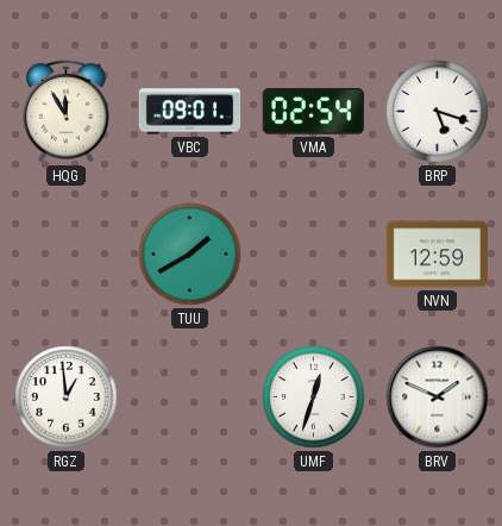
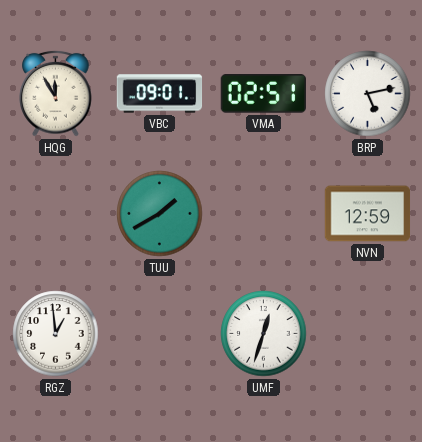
VMA: 02:54 -> 02:51 (263, 94)
BRP: 5:18 -> 5:13 (368, 94)
BRV: 1:49 -> none (438, 397)
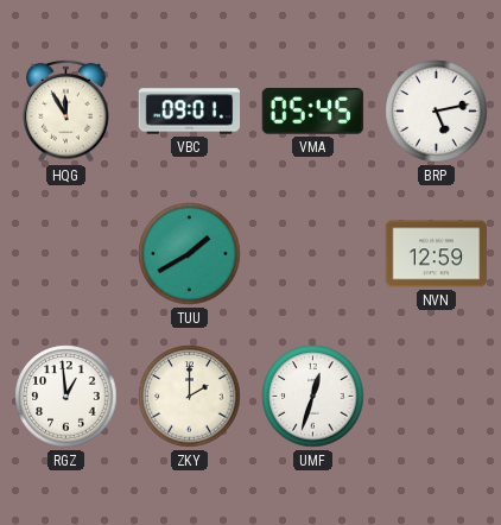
VMA: 02:51 -> 05:45 (312, 112)
ZKY: none -> 2:00 (190, 397)
